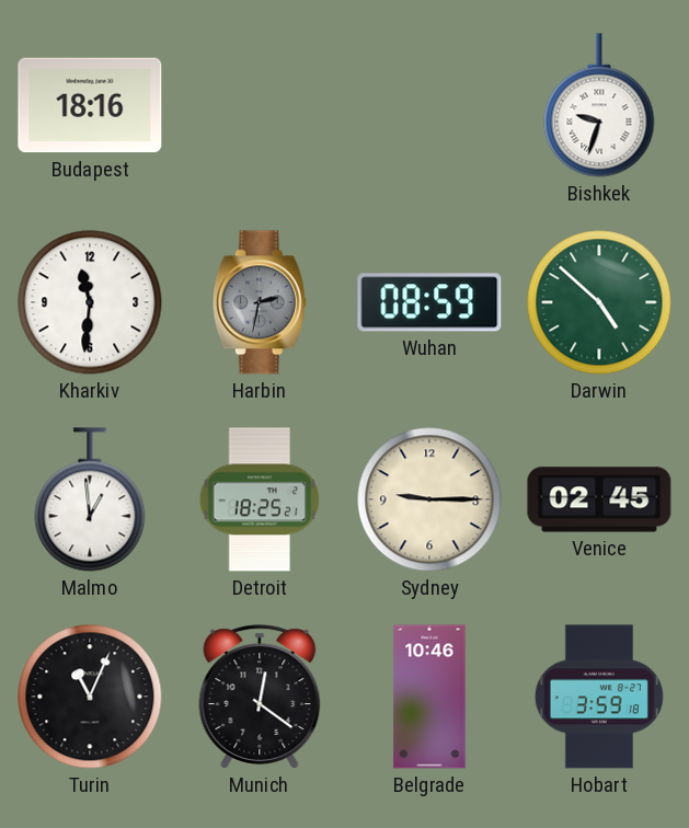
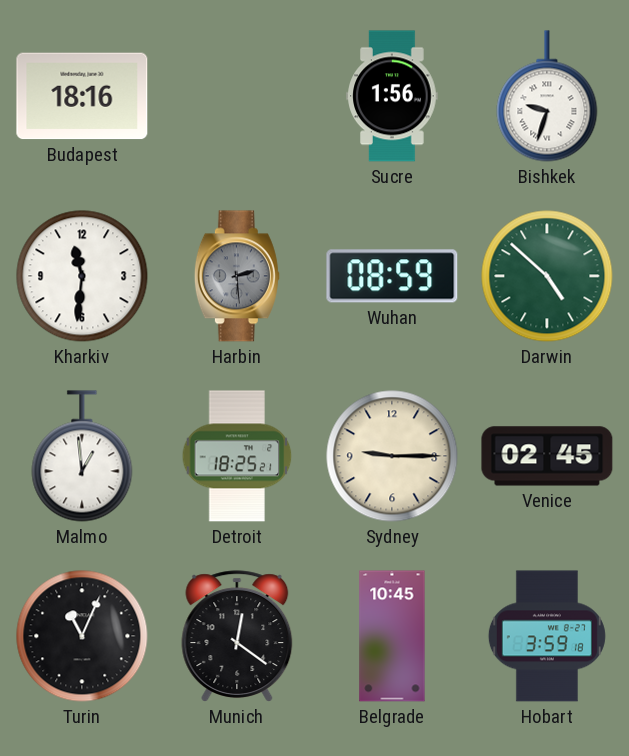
Sucre: none -> 1:56 (392, 96)
Harbin: 2:32 -> 2:29 (237, 276)
Belgrade: 10:46 -> 10:45 (392, 636)
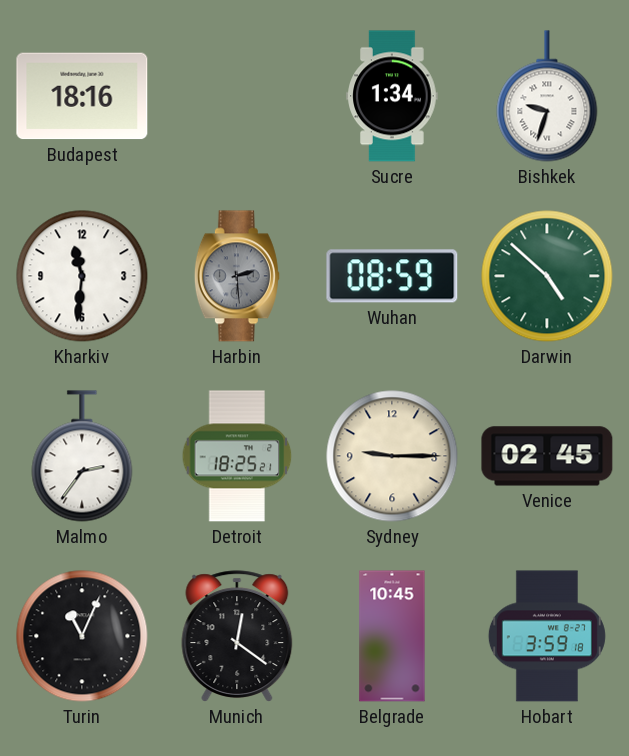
Sucre: 1:56 -> 1:34 (392, 96)
Malmo: 12:59 -> 2:36 (82, 456)
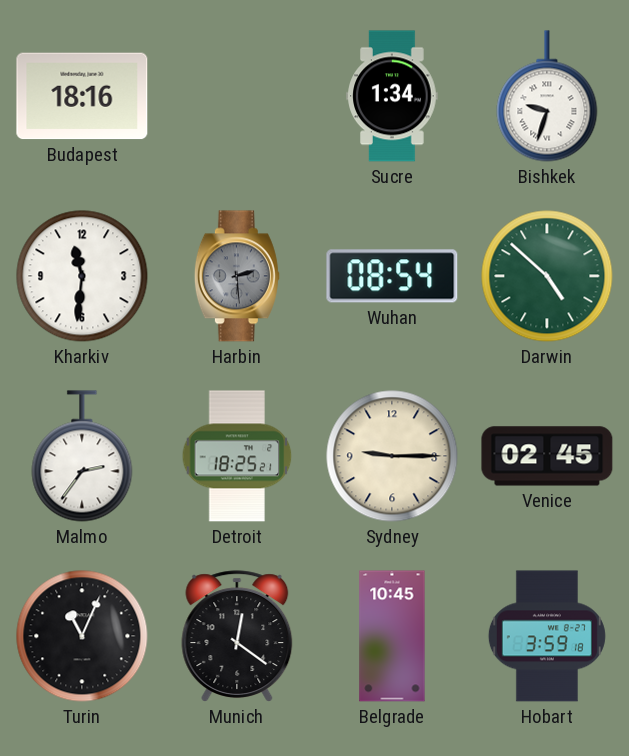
Wuhan: 08:59 -> 08:54 (392, 276)
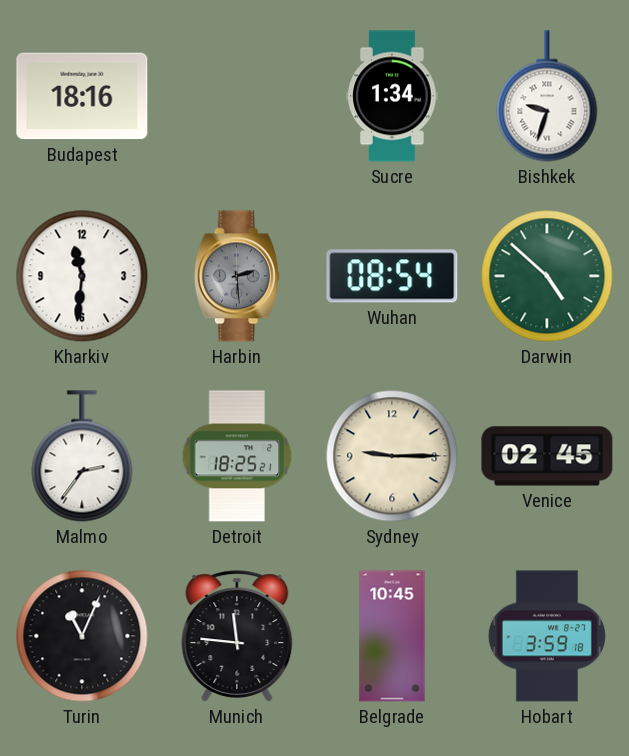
Munich: 12:21 -> 11:46 (237, 636)
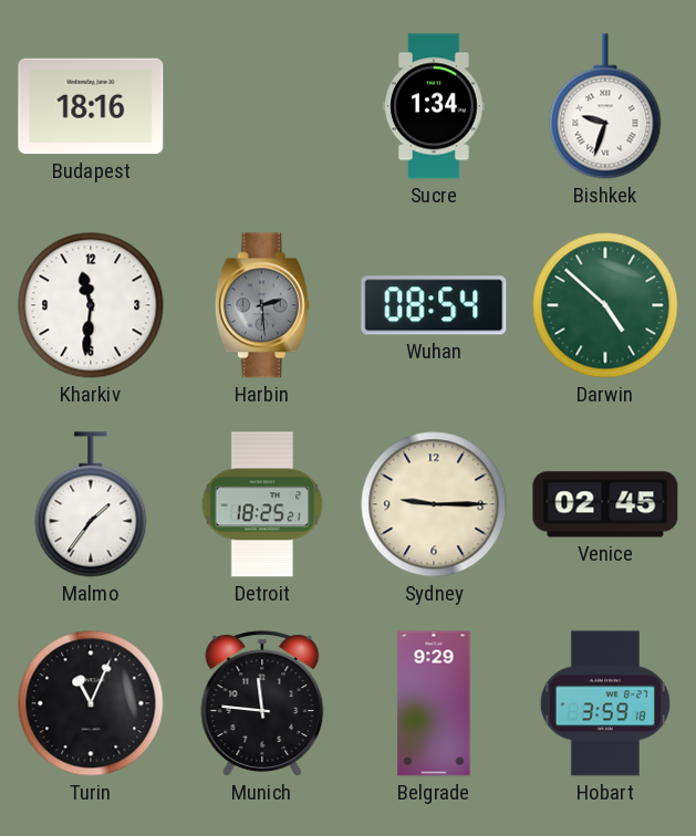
Malmo: 2:36 -> 1:36 (91, 504)
Belgrade: 10:45 -> 9:29 (434, 703)
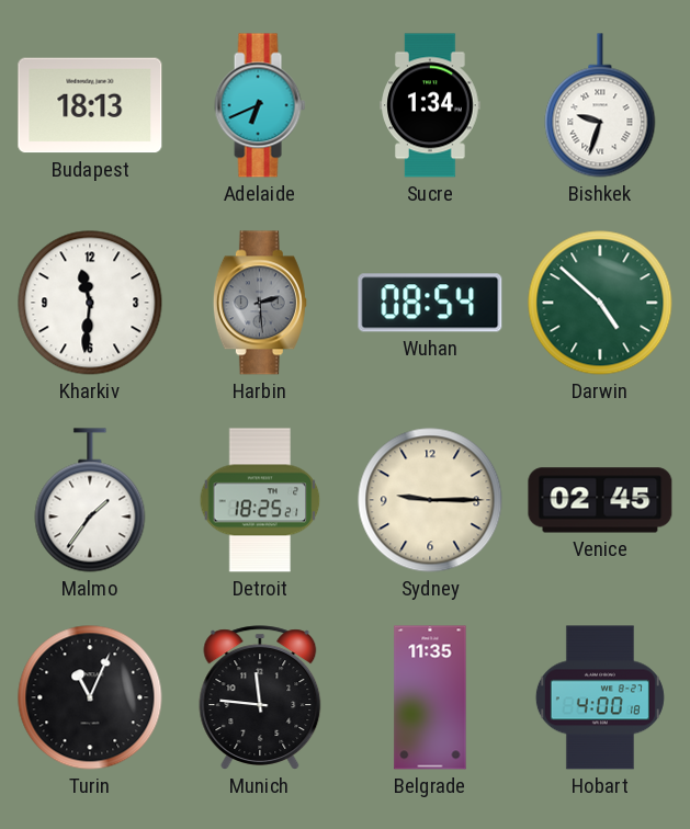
Budapest: 18:16 -> 18:13 (90, 105)
Adelaide: none -> 6:41 (260, 105)
Belgrade: 9:29 -> 11:35 (430, 697)
Hobart: 3:59 -> 4:00 (600, 697)
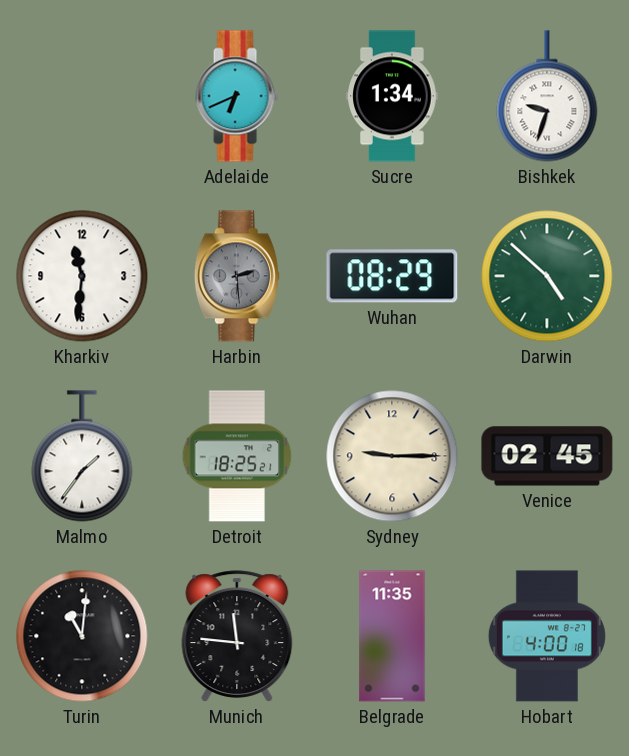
Budapest: 18:13 -> none (90, 105)
Wuhan: 08:54 -> 08:29 (392, 276)
Turin: 11:04 -> 11:01 (82, 636)
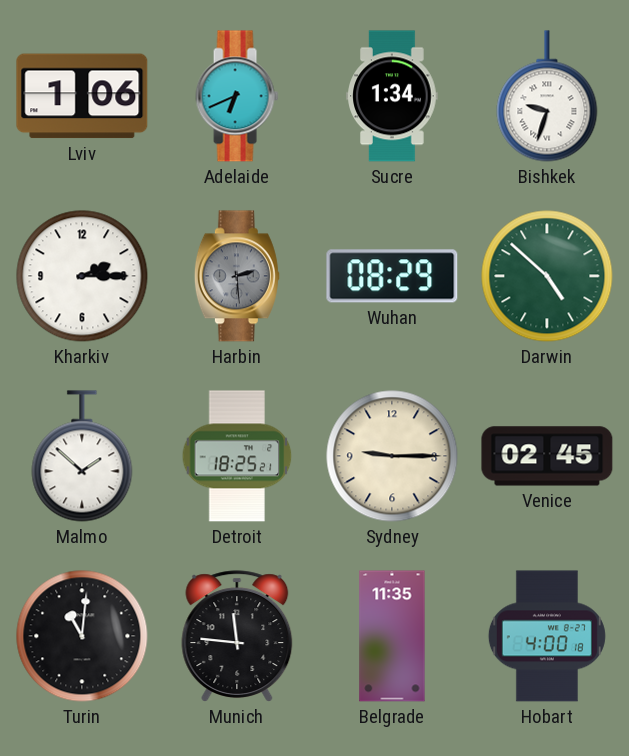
Lviv: none -> 1:06 (82, 96)
Kharkiv: 11:31 -> 2:15 (82, 276)
Malmo: 1:36 -> 1:52 (82, 456)
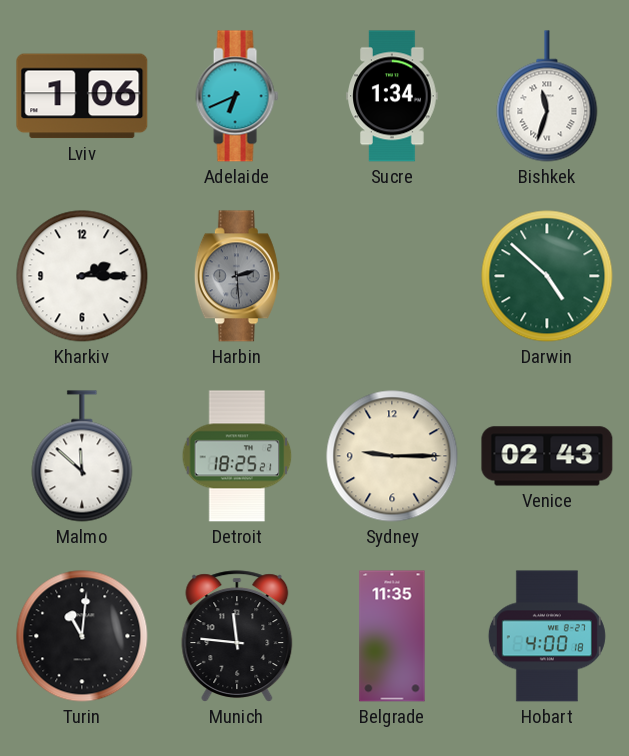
Bishkek: 9:33 -> 11:33 (547, 96)
Wuhan: 08:29 -> none (392, 276)
Malmo: 1:52 -> 11:52 (82, 456)
Venice: 02:45 -> 02:43 (547, 456)
